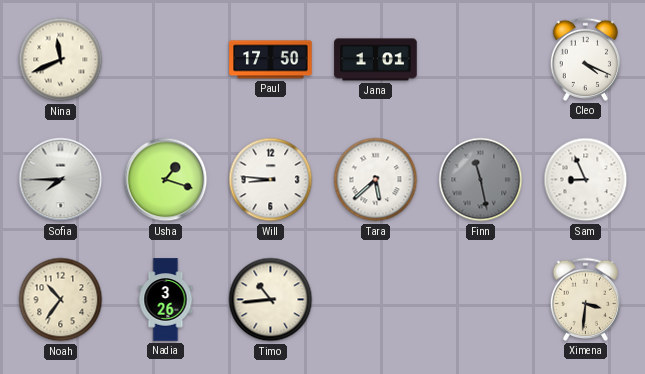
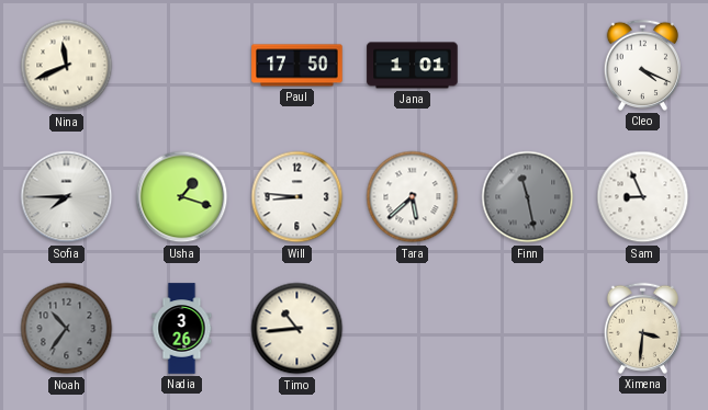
Noah dial: cream -> grey (67, 329)
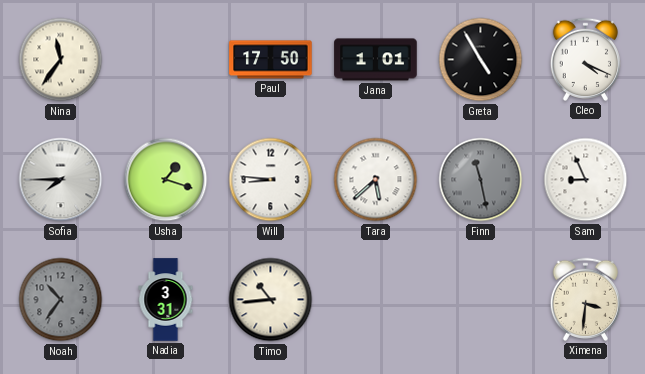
Nina: 11:41 -> 11:36 (61, 60)
Greta: none -> 4:55 (481, 60)
Nadia: 3:26 -> 3:31 (166, 300)
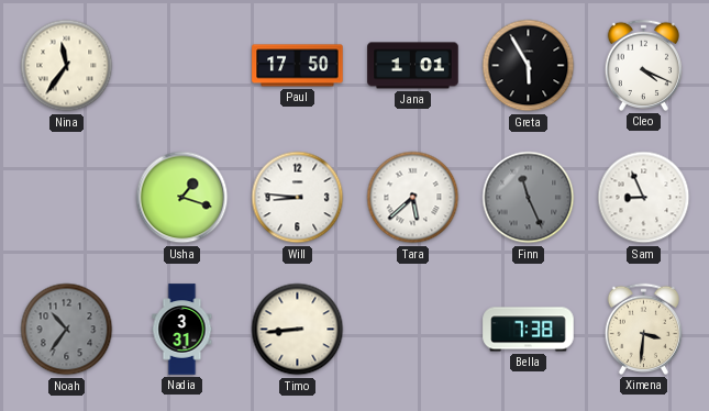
Greta: 4:55 -> 5:55 (529, 66)
Sofia: 7:45 -> none (61, 180)
Finn: 11:28 -> 11:26 (529, 198)
Timo: 10:44 -> 8:44 (298, 330)
Bella: none -> 7:38 (529, 330)
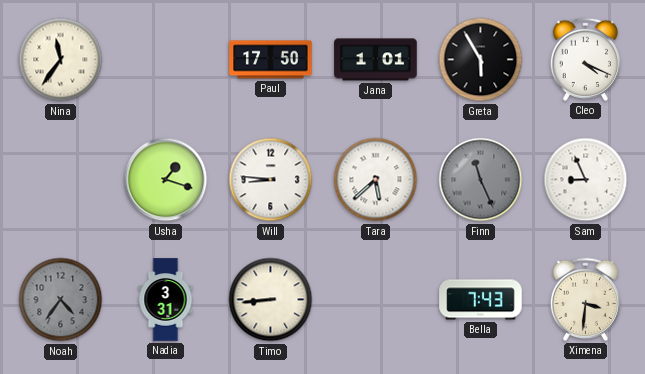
Noah: 10:36 -> 4:36 (61, 300)
Bella: 7:38 -> 7:43 (481, 300)
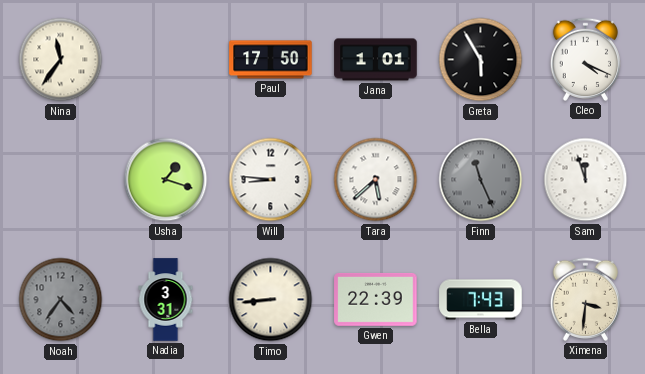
Sam: 8:56 -> 11:57 (586, 180)
Gwen: none -> 22:39 (376, 299)
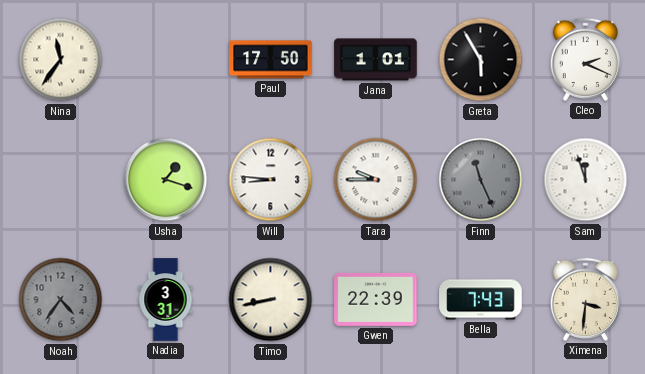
Cleo: 4:19 -> 2:19 (585, 59)
Tara: 5:38 -> 9:45 (376, 180)
Timo: 8:44 -> 8:43 (271, 300)
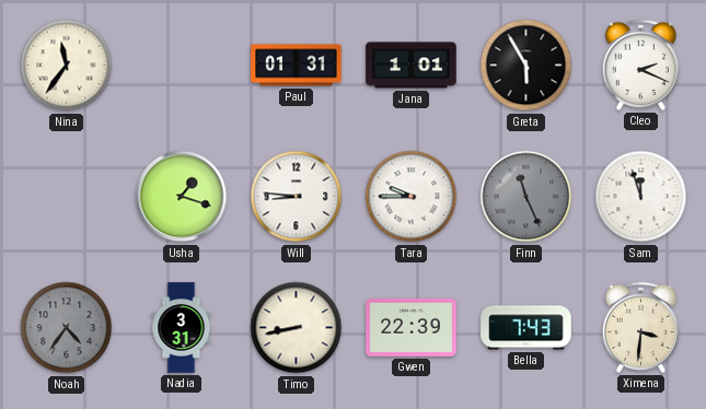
Paul: 17:50 -> 01:31 (297, 66)
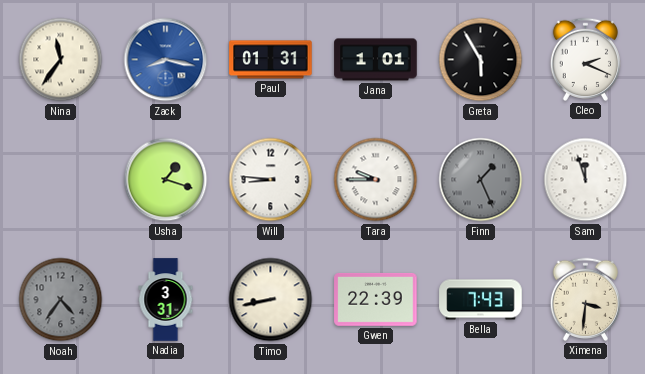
Zack: none -> 8:17 (166, 60)
Finn: 11:26 -> 1:26 (481, 180)
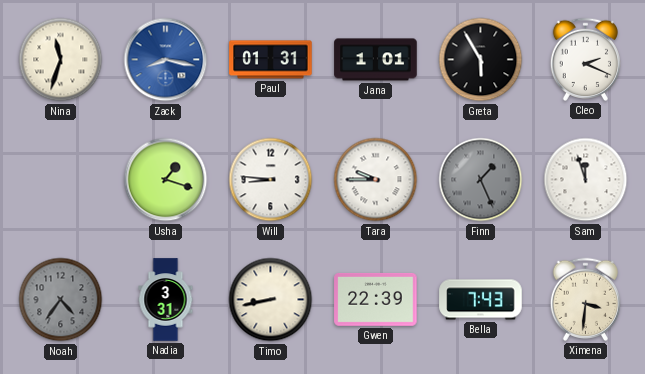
Nina: 11:36 -> 11:33 (61, 60)
